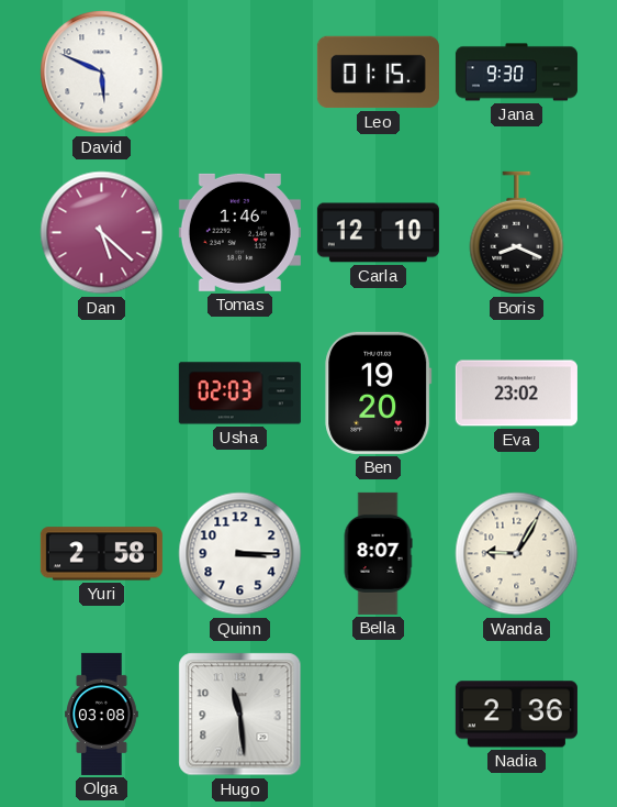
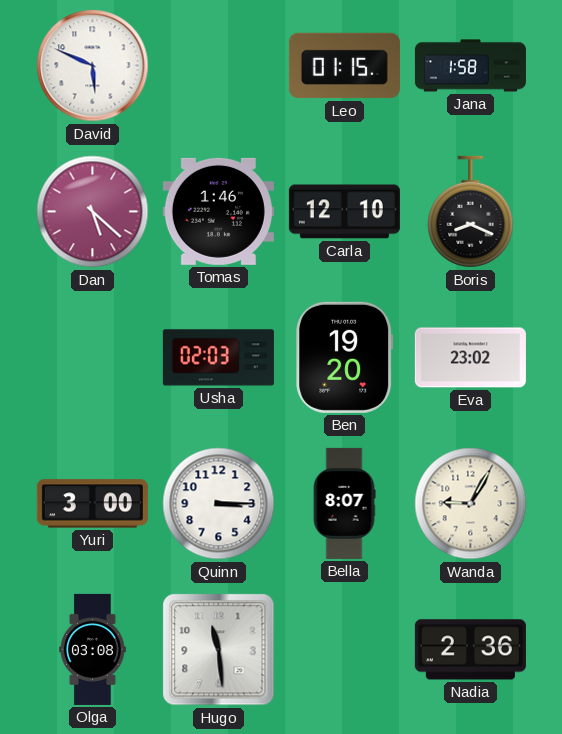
Jana: 9:30 -> 1:58 (470, 66)
Yuri: 2:58 -> 3:00 (92, 504)
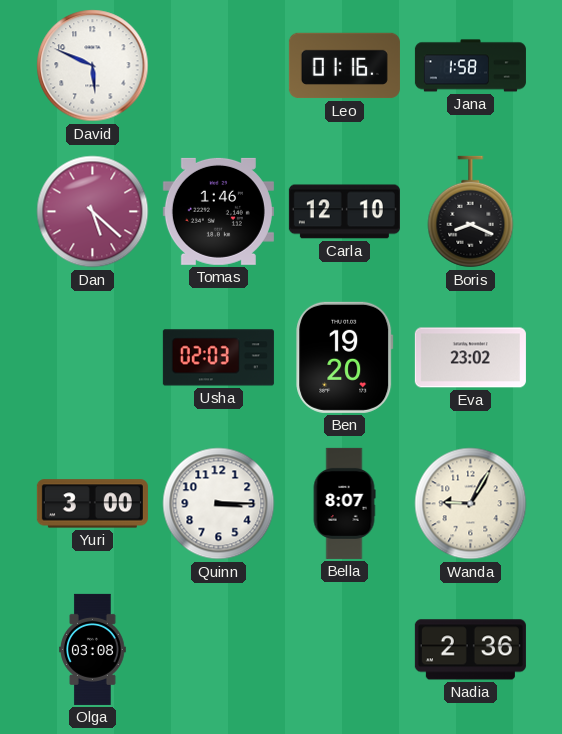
Leo: 01:15 -> 01:16 (344, 66)
Hugo: 11:29 -> none (219, 650)
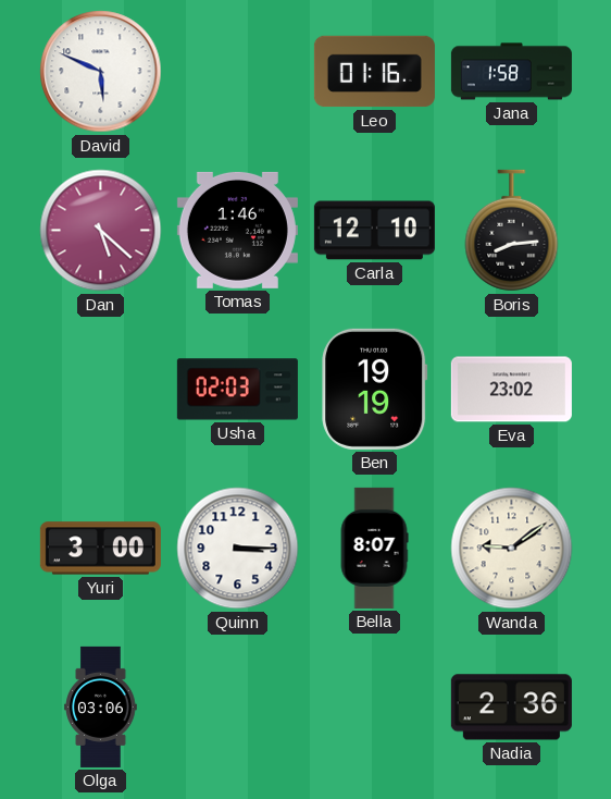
Boris: 8:19 -> 8:14 (512, 231)
Ben: 19:20 -> 19:19 (375, 389)
Wanda: 9:05 -> 9:09 (512, 549)
Olga: 03:08 -> 03:06 (101, 706)
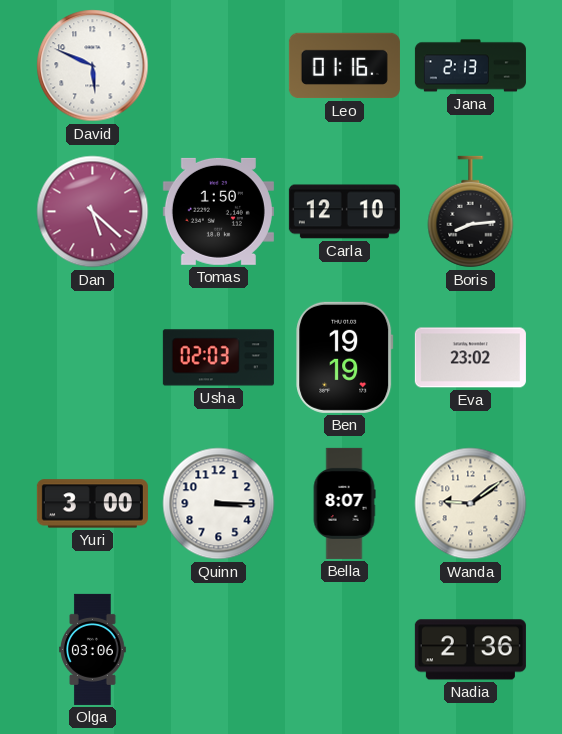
Jana: 1:58 -> 2:13 (470, 66)
Tomas: 1:46 -> 1:50 (218, 211)
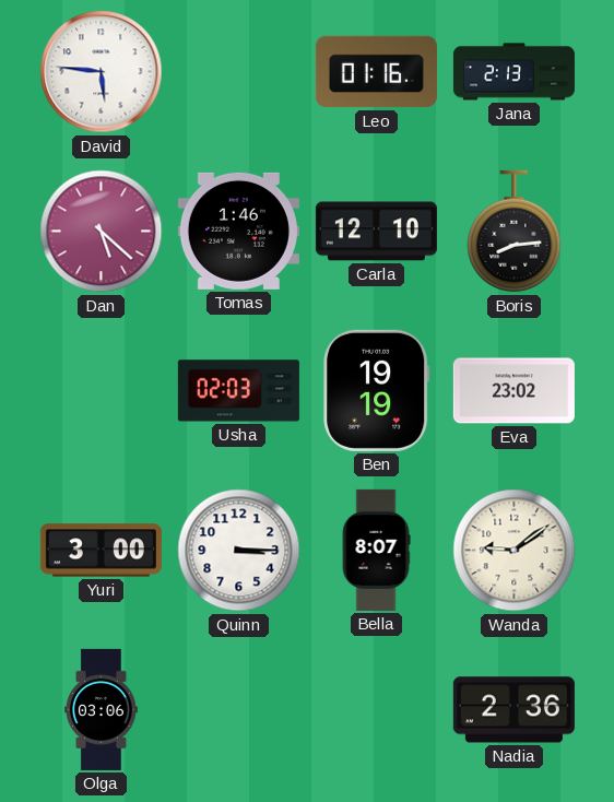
David: 5:49 -> 5:46 (102, 72)
Tomas: 1:50 -> 1:46 (238, 231)
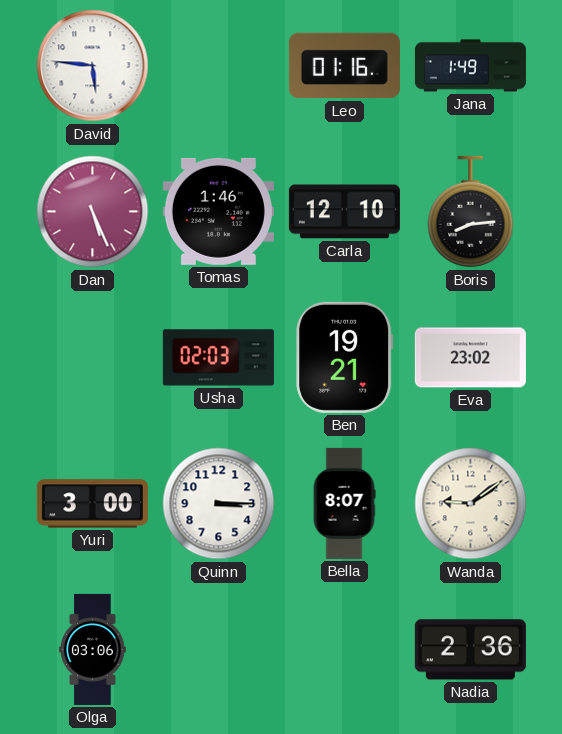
Jana: 2:13 -> 1:49 (470, 66)
Dan: 5:22 -> 5:26 (93, 212)
Ben: 19:19 -> 19:21 (345, 357)
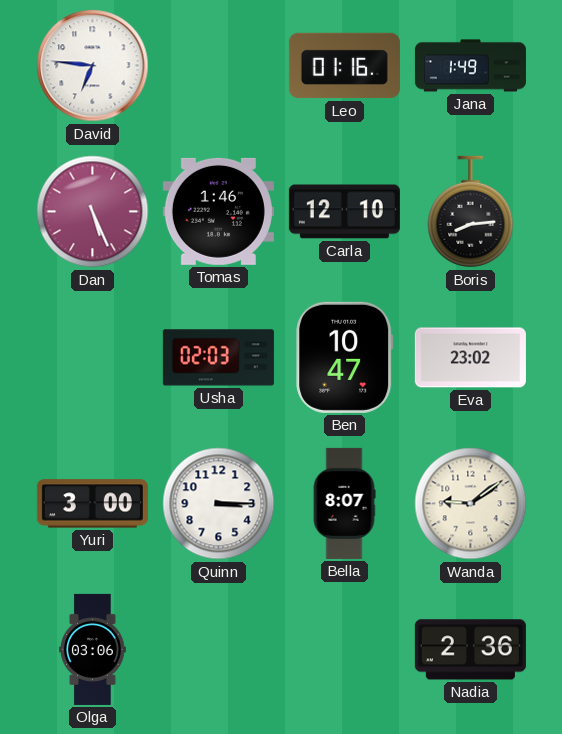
David: 5:46 -> 6:46 (93, 66)
Ben: 19:21 -> 10:47 (345, 357)
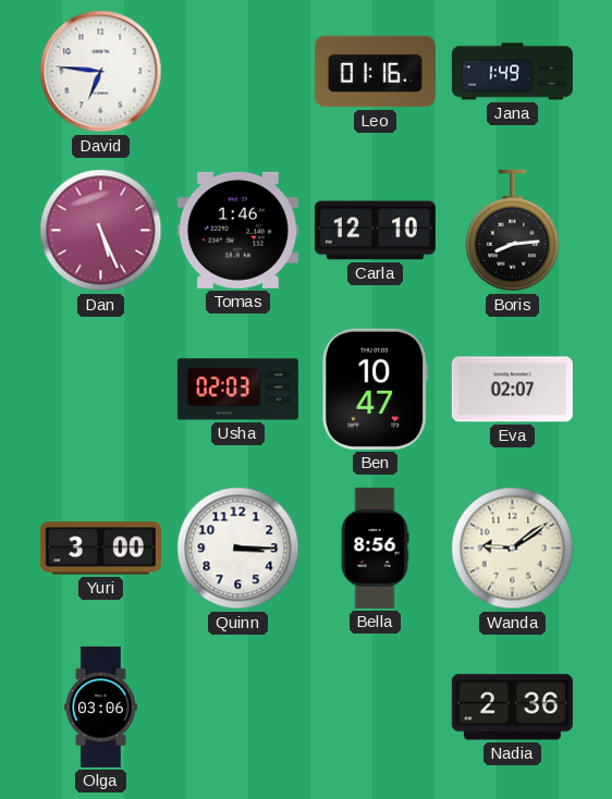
Eva: 23:02 -> 02:07 (512, 390)
Bella: 8:07 -> 8:56 (375, 548)
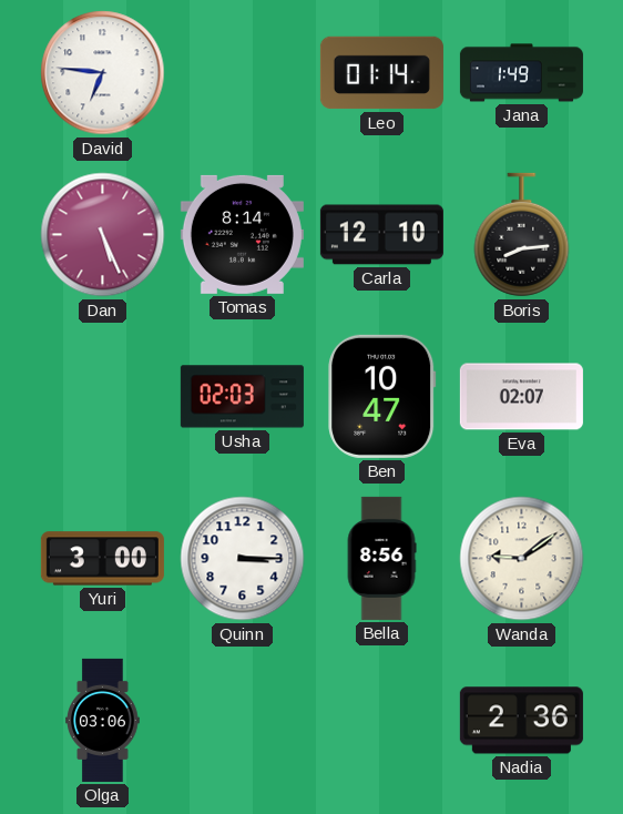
Leo: 01:16 -> 01:14 (381, 73)
Tomas: 1:46 -> 8:14 (242, 234)
